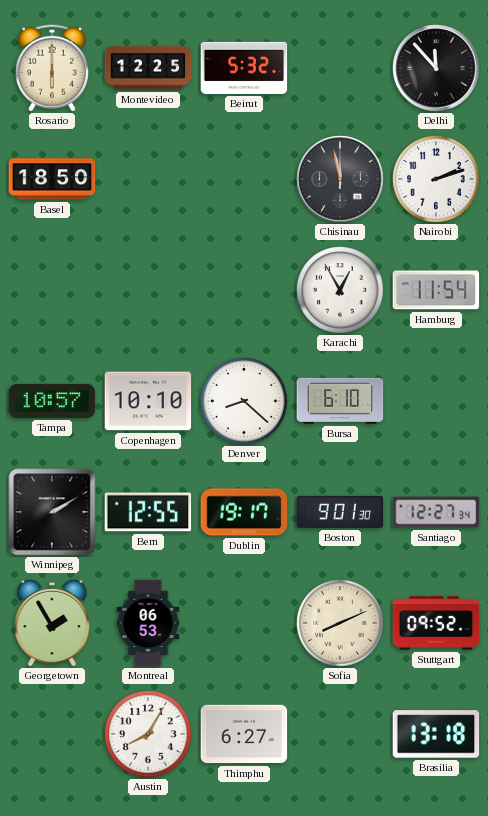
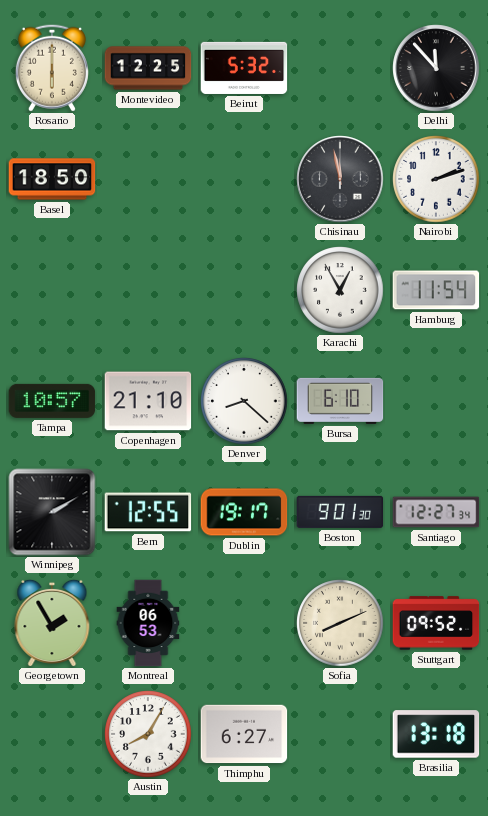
Copenhagen: 10:10 -> 21:10 (148, 401)
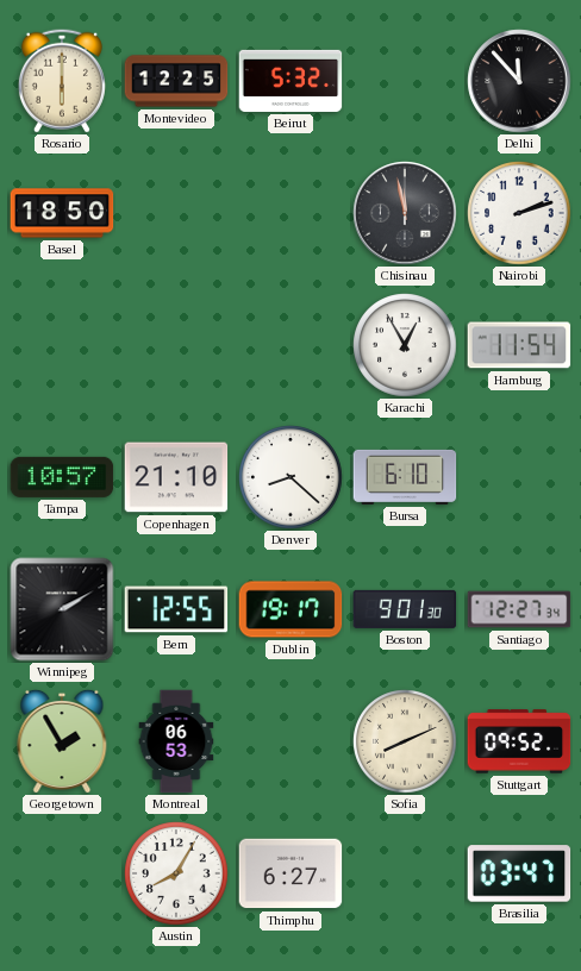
Brasilia: 13:18 -> 03:47 (519, 873)
